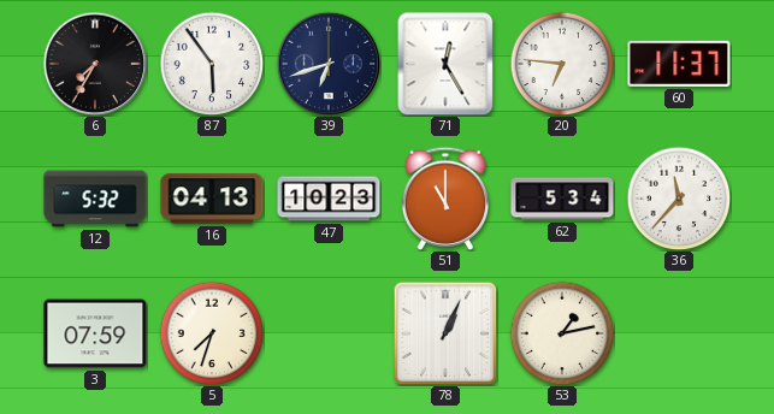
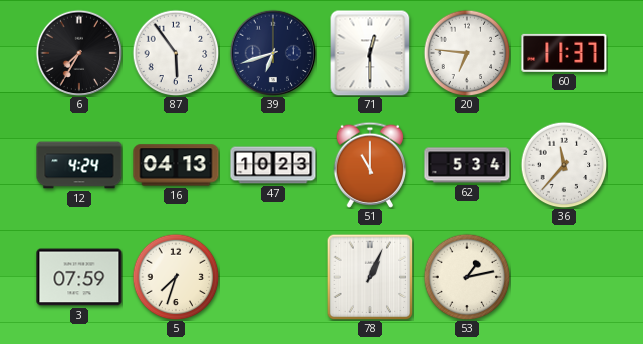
71: 12:25 -> 12:30 (370, 53)
12: 5:32 -> 4:24 (79, 165)
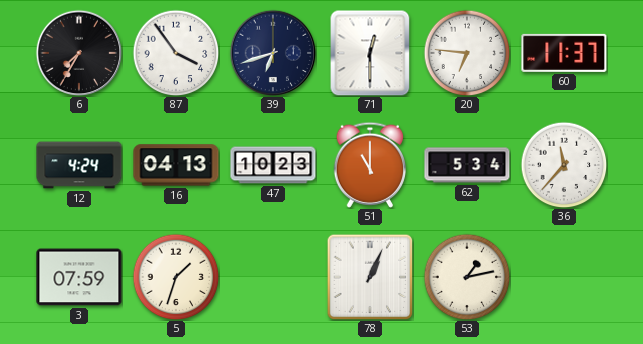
87: 5:54 -> 3:54 (176, 53)
5: 7:33 -> 1:33 (176, 277)
